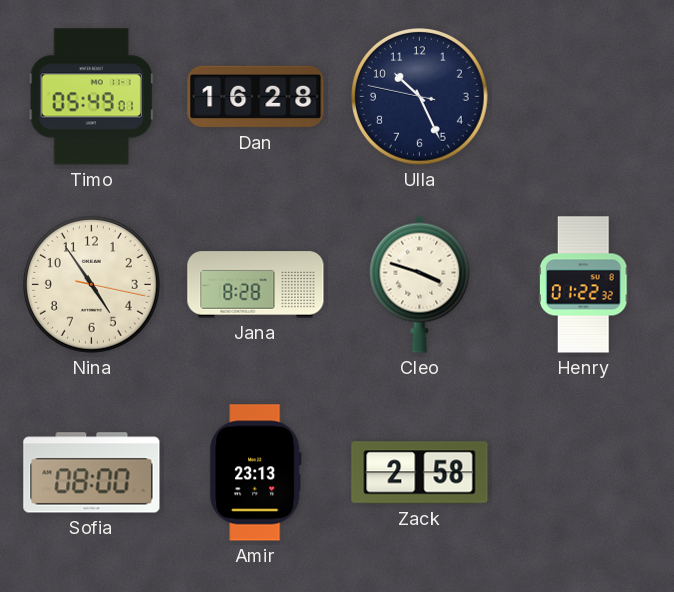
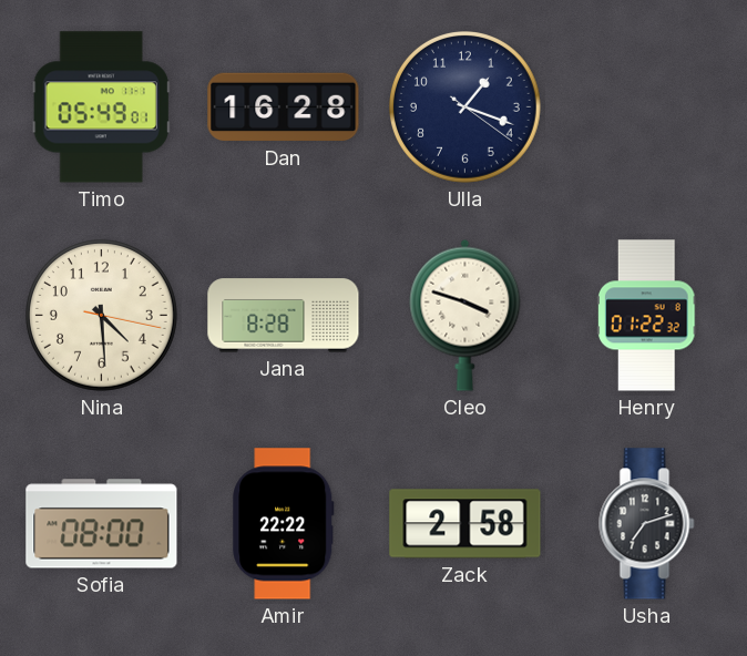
Ulla: 10:25 -> 1:18 (465, 107)
Nina: 4:54 -> 4:29 (102, 316)
Amir: 23:13 -> 22:22 (284, 524)
Usha: none -> 7:12 (647, 524)
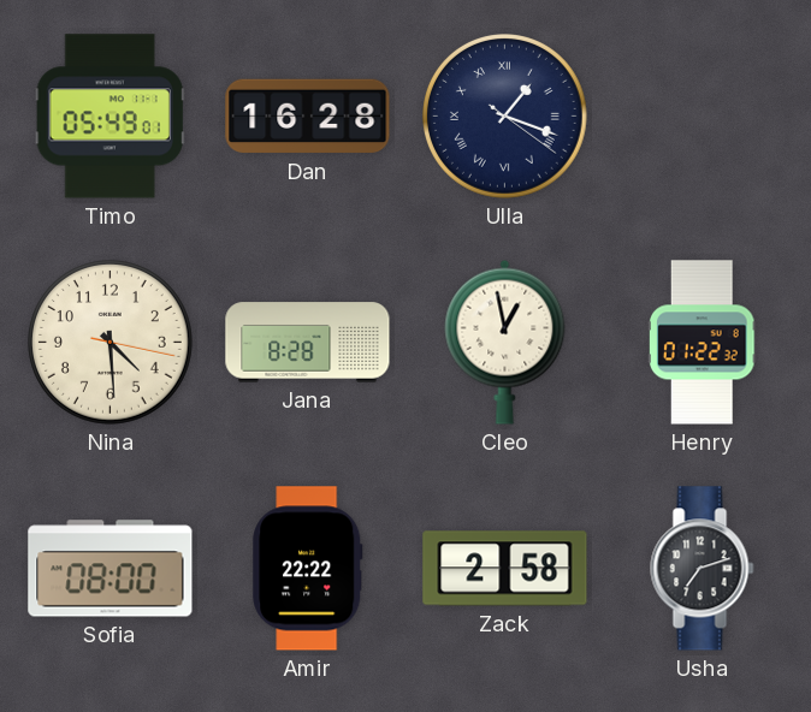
Ulla numerals: Arabic -> Roman (505, 117)
Cleo: 3:48 -> 12:58 (505, 342)
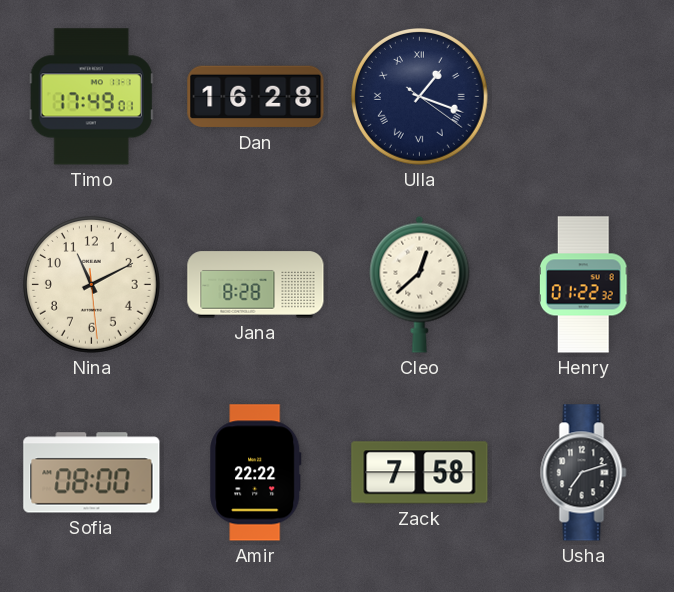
Timo: 05:49 -> 17:49 (91, 97)
Nina: 4:29 -> 11:10 (92, 285)
Cleo: 12:58 -> 12:38 (420, 284)
Zack: 2:58 -> 7:58 (420, 473)
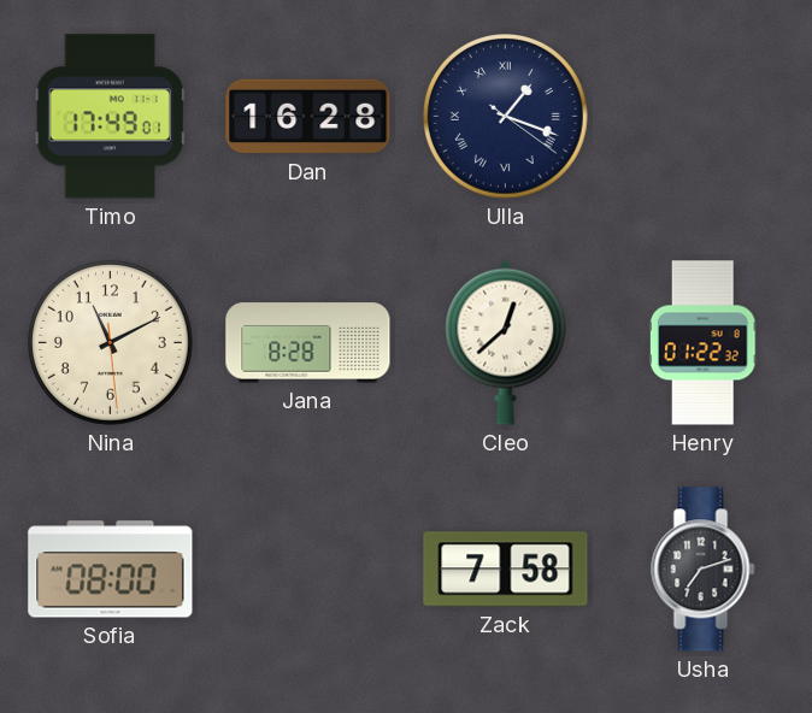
Amir: 22:22 -> none (256, 473)
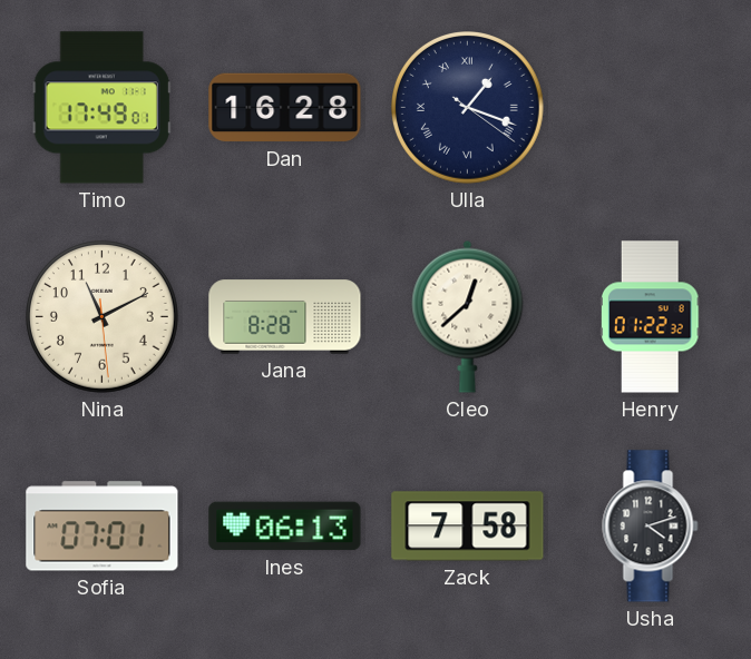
Sofia: 08:00 -> 07:01 (103, 527)
Ines: none -> 06:13 (285, 527)
Usha: 7:12 -> 4:12 (651, 527)
